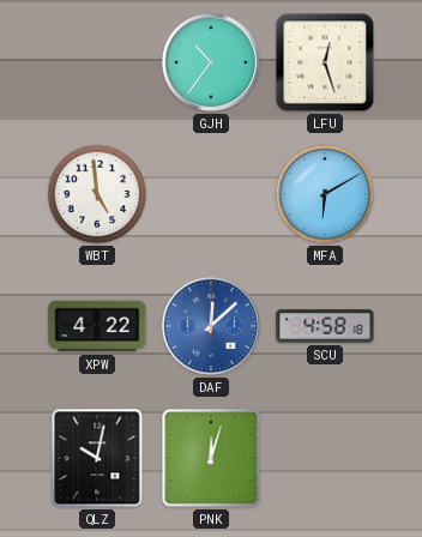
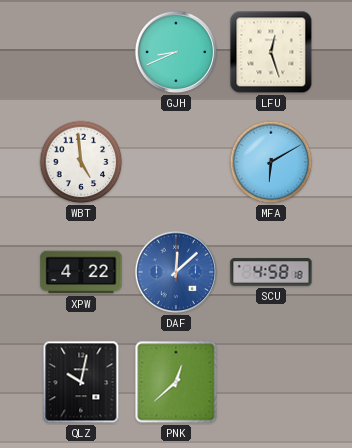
GJH: 10:36 -> 8:41 (176, 52)
PNK: 12:03 -> 12:38 (176, 382)
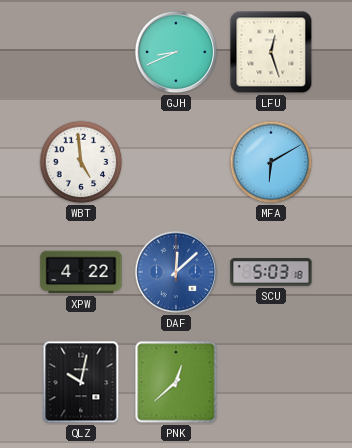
SCU: 4:58 -> 5:03 (271, 272)
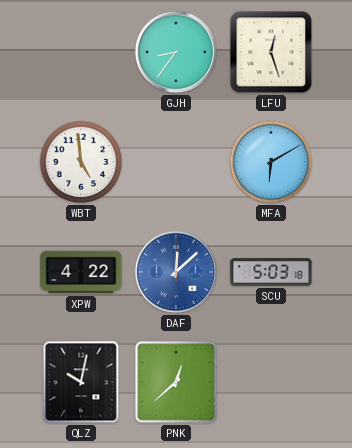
GJH: 8:41 -> 8:36 (176, 52)
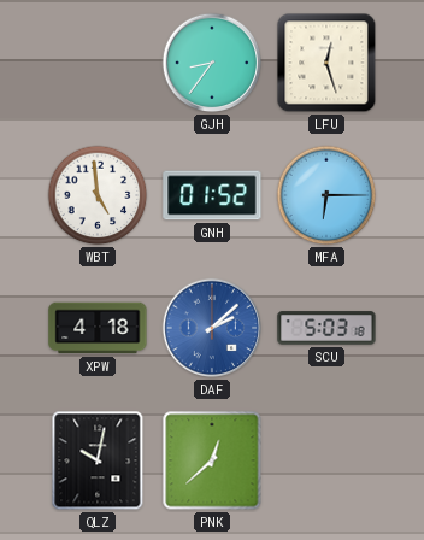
GNH: none -> 01:52 (212, 195)
MFA: 6:10 -> 6:15 (326, 195)
XPW: 4:22 -> 4:18 (98, 328)
DAF: 12:08 -> 2:08 (212, 328)
